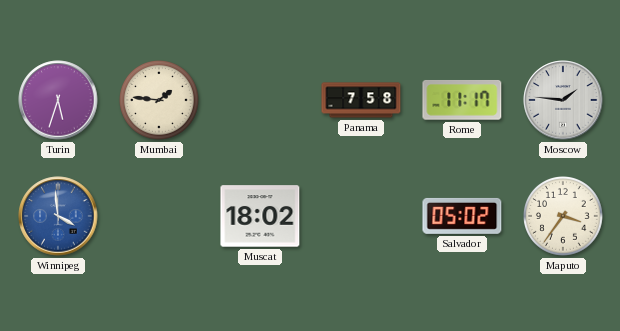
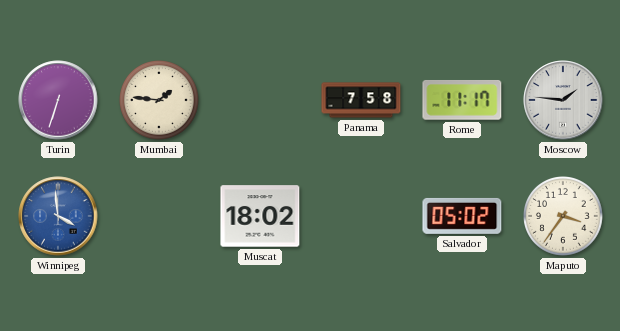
Turin: 5:33 -> 6:33 (58, 100)
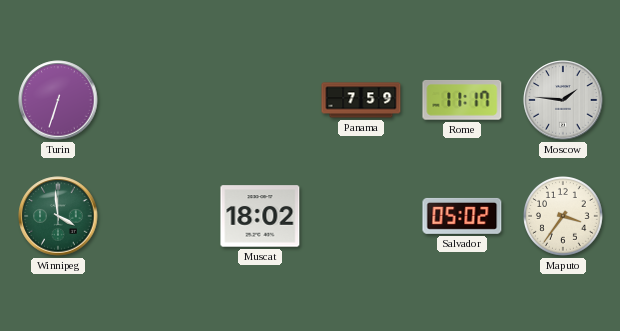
Mumbai: 1:46 -> none (160, 101)
Panama: 7:58 -> 7:59 (361, 100)
Winnipeg dial: blue -> green (58, 216)
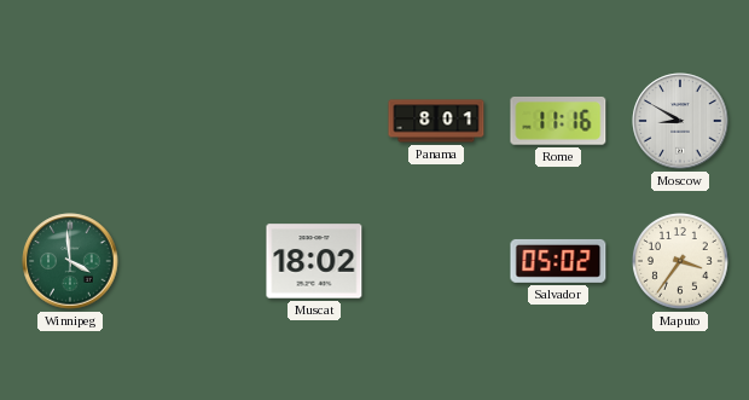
Turin: 6:33 -> none (58, 100)
Panama: 7:59 -> 8:01 (436, 121)
Rome: 11:17 -> 11:16 (558, 121)
Moscow: 1:46 -> 8:50 (680, 121)
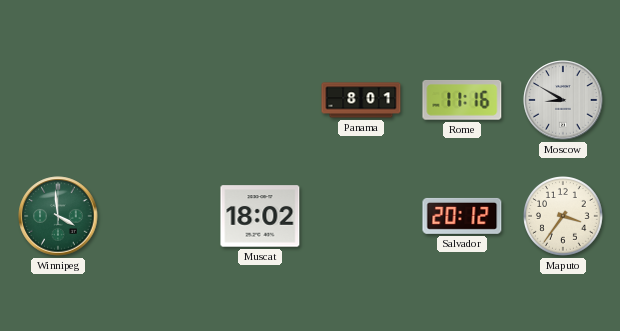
Salvador: 05:02 -> 20:12 (462, 216)
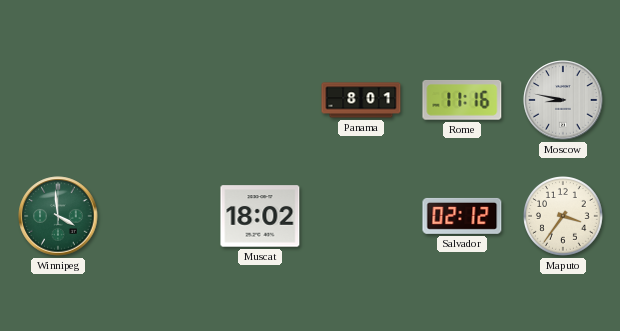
Moscow: 8:50 -> 8:47 (563, 100)
Salvador: 20:12 -> 02:12 (462, 216)
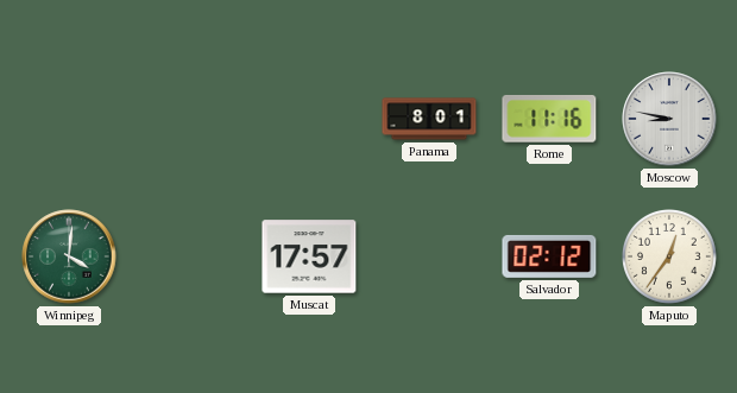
Winnipeg: 3:59 -> 4:01 (69, 256)
Muscat: 18:02 -> 17:57 (309, 256)
Maputo: 3:36 -> 12:36 (670, 258)
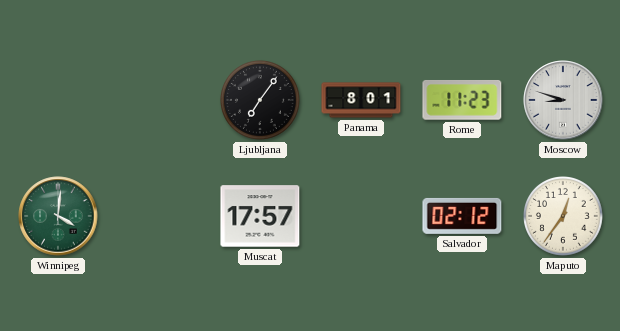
Ljubljana: none -> 7:06 (261, 101)
Rome: 11:16 -> 11:23 (462, 100)
Moscow: 8:47 -> 8:48 (563, 100)
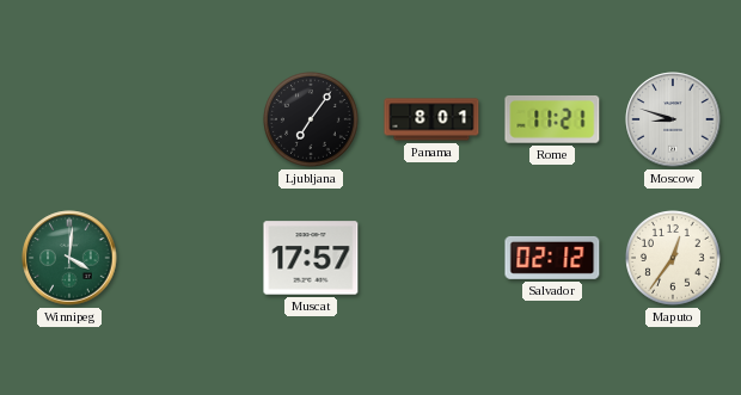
Rome: 11:23 -> 11:21 (552, 119)
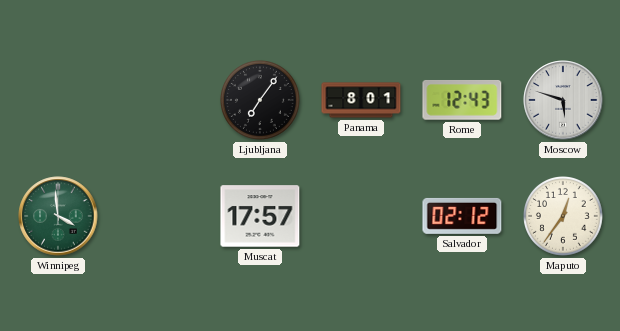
Rome: 11:21 -> 12:43 (462, 100)
Moscow: 8:48 -> 5:48 (563, 100)
Winnipeg: 4:01 -> 3:59 (58, 216)
